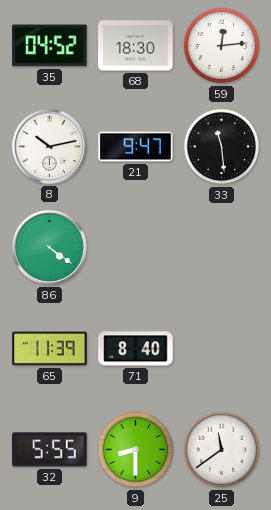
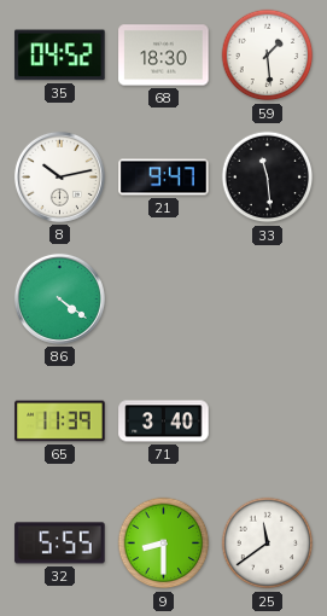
59: 12:14 -> 1:29 (268, 56)
71: 8:40 -> 3:40 (164, 422)
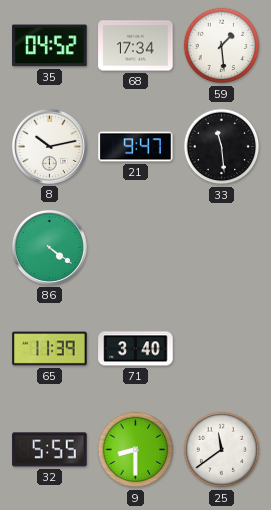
68: 18:30 -> 17:34 (136, 46)
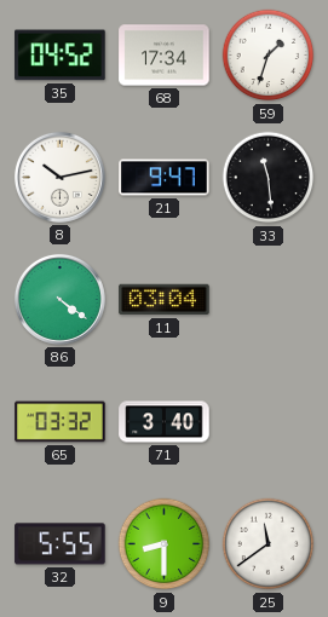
59: 1:29 -> 1:33 (269, 56)
11: none -> 03:04 (165, 300)
65: 11:39 -> 03:32 (61, 422)
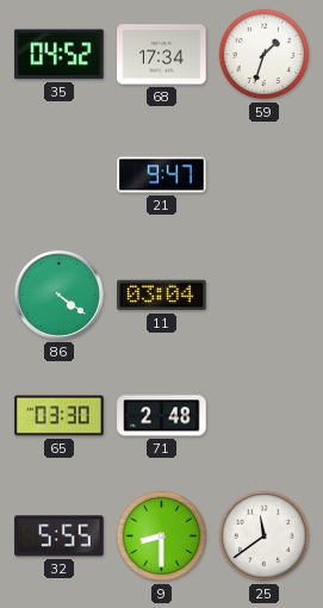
8: 10:13 -> none (59, 177)
33: 11:29 -> none (269, 178)
65: 03:32 -> 03:30 (60, 416)
71: 3:40 -> 2:48 (162, 416)
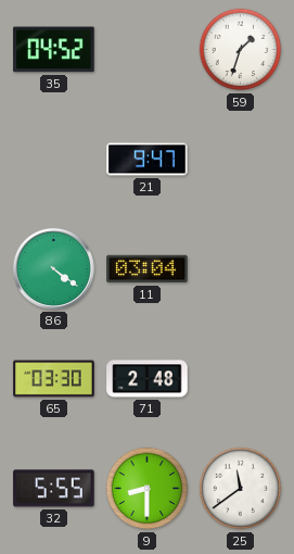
68: 17:34 -> none (162, 55)
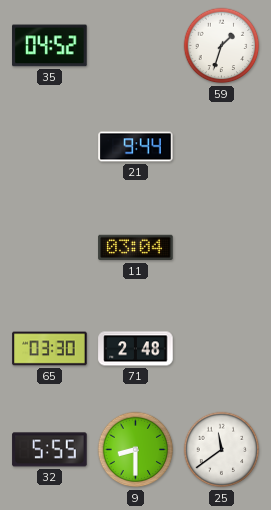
21: 9:47 -> 9:44 (136, 147)
86: 4:21 -> none (53, 268)
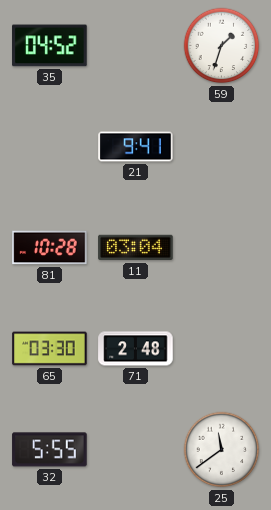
21: 9:44 -> 9:41 (136, 147)
81: none -> 10:28 (50, 248)
9: 8:30 -> none (136, 450)
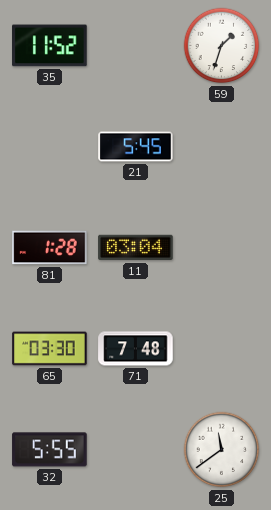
35: 04:52 -> 11:52 (50, 46)
21: 9:41 -> 5:45 (136, 147)
81: 10:28 -> 1:28 (50, 248)
71: 2:48 -> 7:48 (136, 349)
